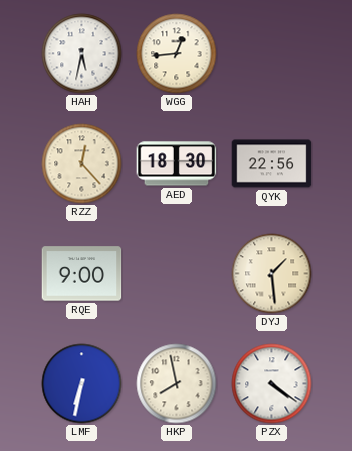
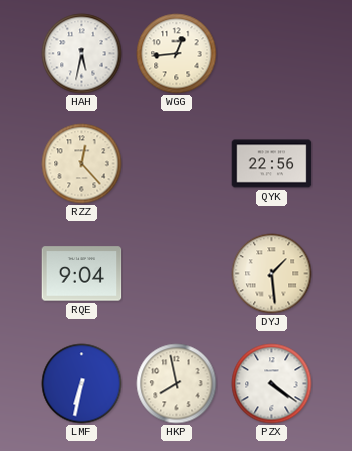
AED: 18:30 -> none (177, 164)
RQE: 9:00 -> 9:04 (82, 274)
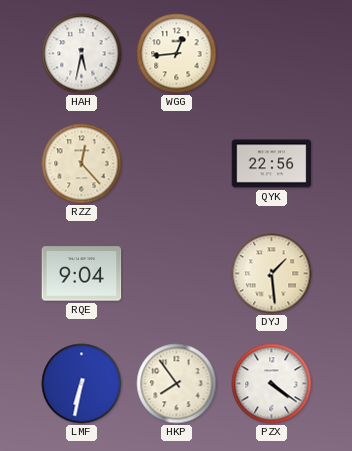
HKP: 7:58 -> 7:54 (177, 384)
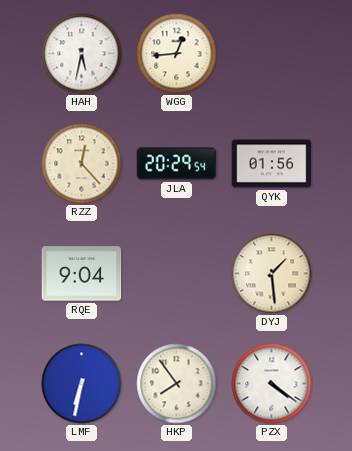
JLA: none -> 20:29 (177, 164)
QYK: 22:56 -> 01:56 (272, 164)
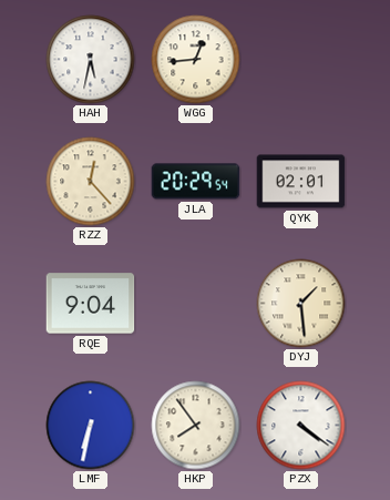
QYK: 01:56 -> 02:01 (301, 182)
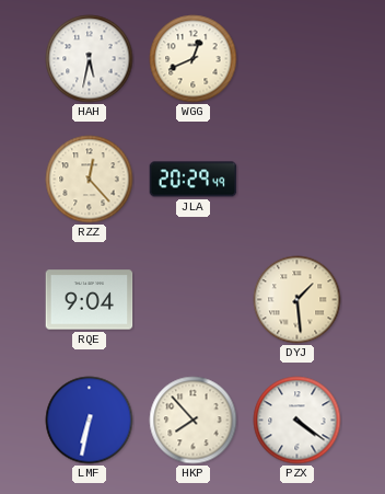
WGG: 12:44 -> 12:41 (194, 59)
JLA: 20:29:54 -> 20:29:49 (194, 180)
QYK: 02:01 -> none (301, 182)
HKP: 7:54 -> 7:53 (194, 421)
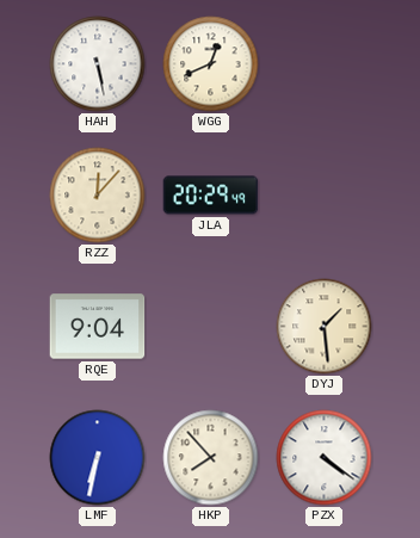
HAH: 5:32 -> 5:28 (98, 64)
RZZ: 12:23 -> 12:07 (98, 196)
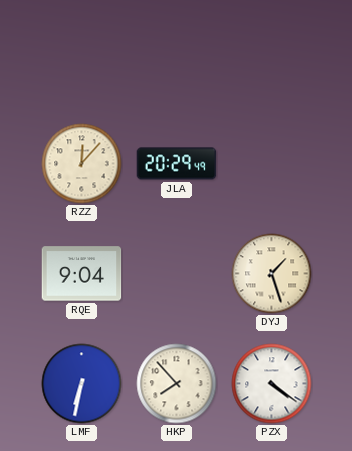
HAH: 5:28 -> none (98, 64)
WGG: 12:41 -> none (211, 64)
DYJ: 1:29 -> 1:27 (272, 274)
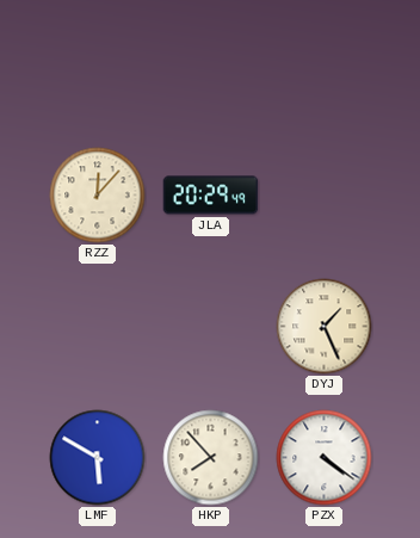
RQE: 9:04 -> none (82, 274)
DYJ: 1:27 -> 1:26 (325, 327)
LMF: 6:32 -> 5:50 (98, 458)
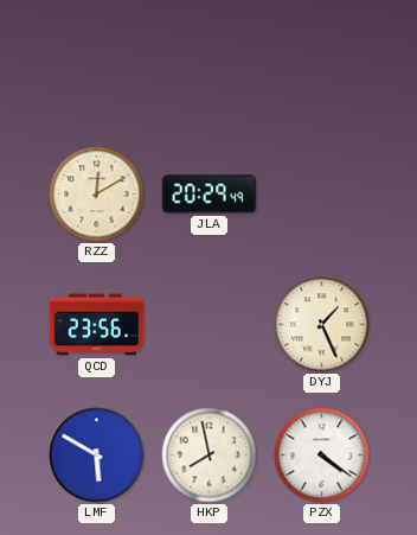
RZZ: 12:07 -> 12:10 (97, 195)
QCD: none -> 23:56 (97, 325)
HKP: 7:53 -> 7:58 (210, 456)
